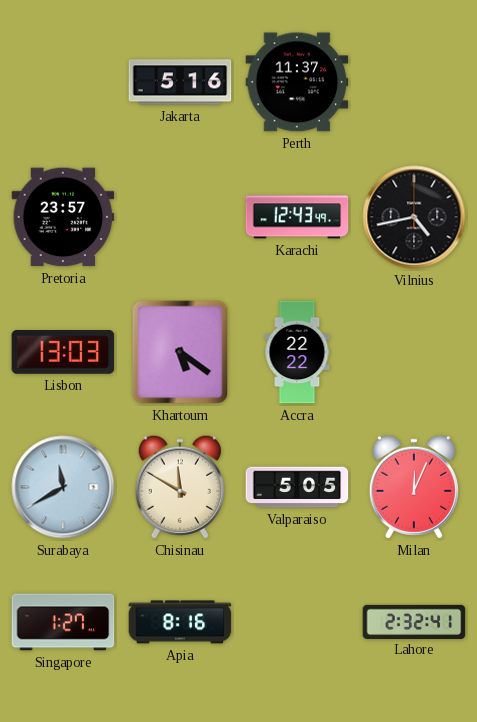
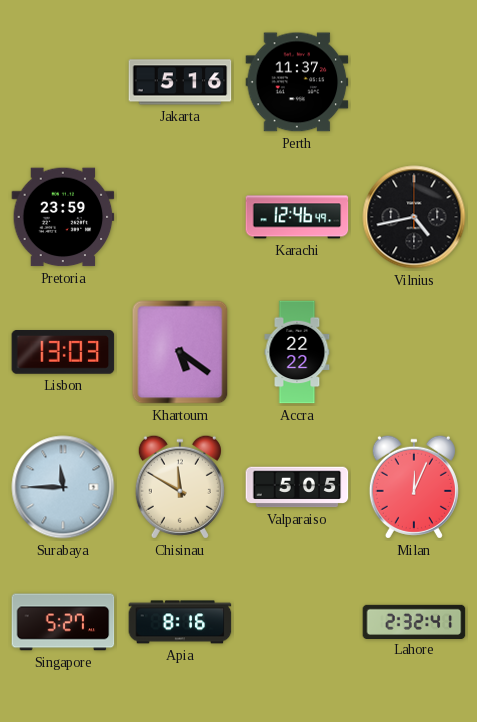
Pretoria: 23:57 -> 23:59 (63, 217)
Karachi: 12:43 -> 12:46 (297, 217)
Surabaya: 11:40 -> 11:45 (63, 487)
Singapore: 1:27 -> 5:27 (63, 622)
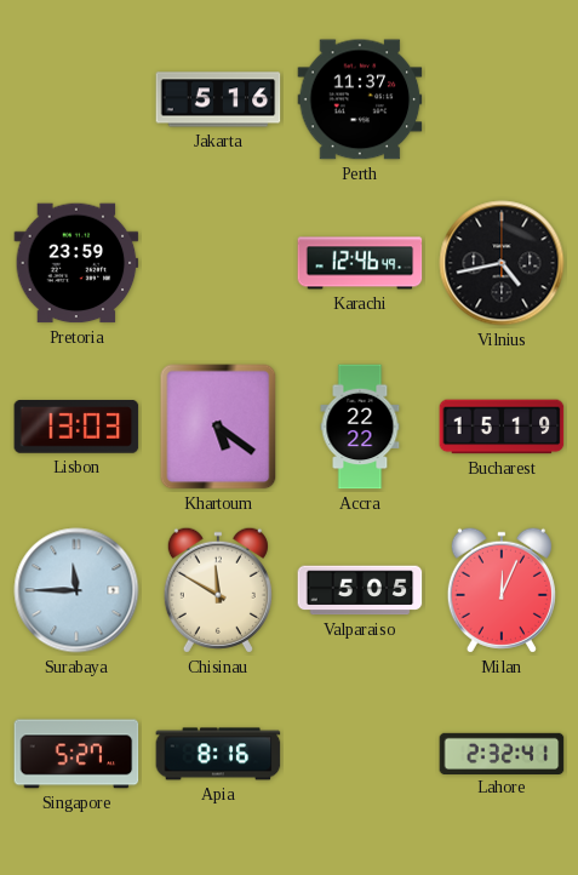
Bucharest: none -> 15:19 (502, 427)
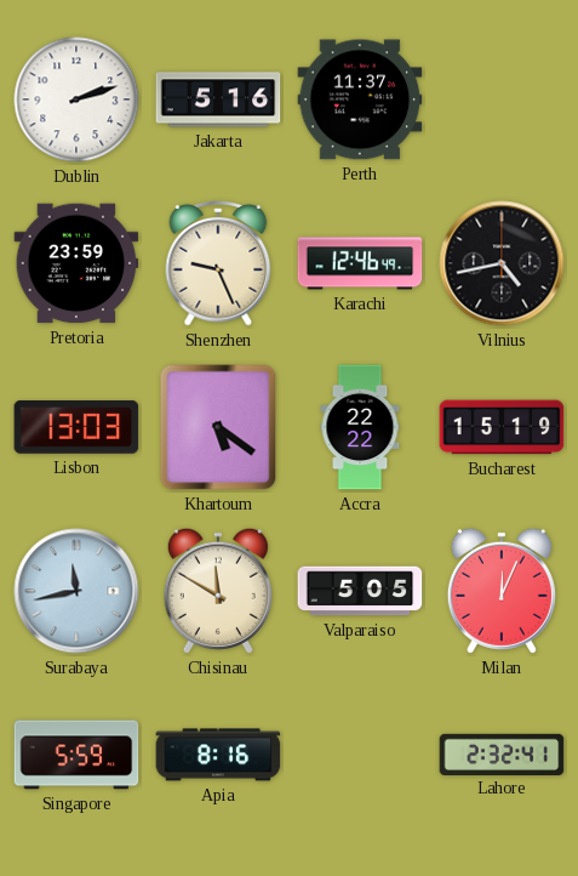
Dublin: none -> 2:12 (76, 99)
Shenzhen: none -> 9:26 (218, 264)
Surabaya: 11:45 -> 11:43 (76, 591)
Singapore: 5:27 -> 5:59 (76, 755)
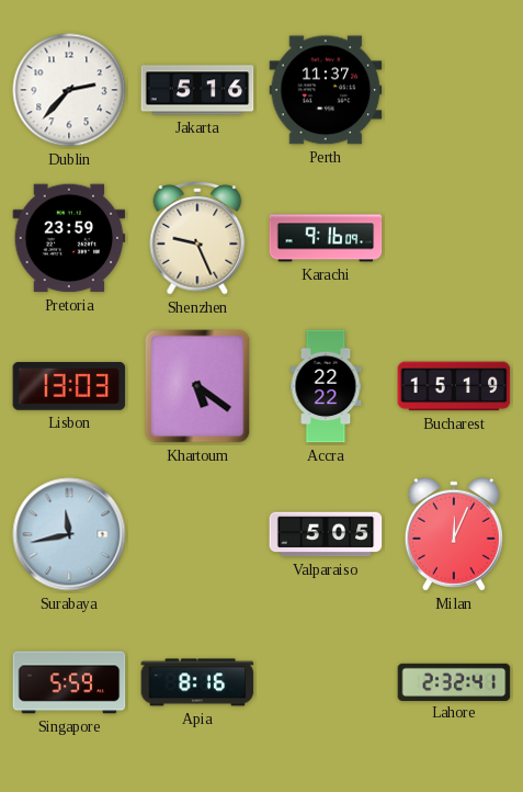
Dublin: 2:12 -> 2:37 (69, 90)
Karachi: 12:46 -> 9:16 (326, 238)
Vilnius: 4:43 -> none (502, 263)
Chisinau: 11:50 -> none (218, 591)
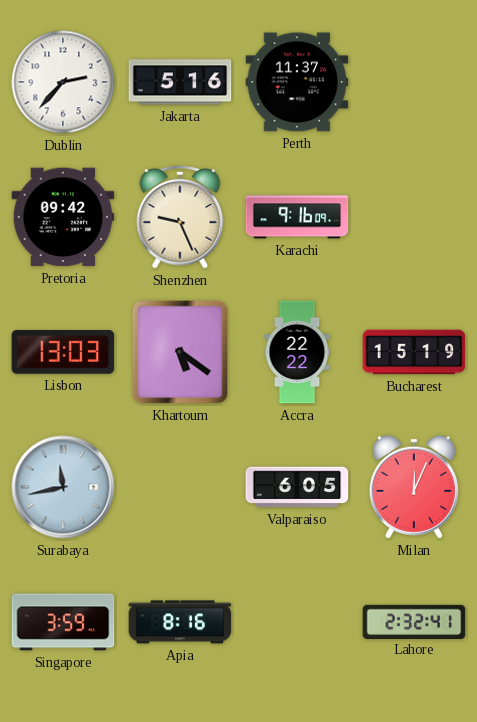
Pretoria: 23:59 -> 09:42 (63, 217)
Valparaiso: 5:05 -> 6:05 (297, 487)
Singapore: 5:59 -> 3:59 (63, 622)
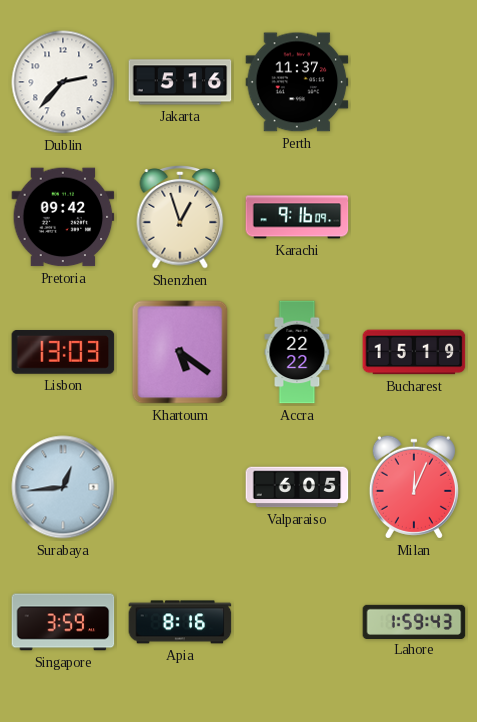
Shenzhen: 9:26 -> 12:57 (180, 218)
Surabaya: 11:43 -> 12:44 (63, 487)
Lahore: 2:32 -> 1:59 (414, 621)
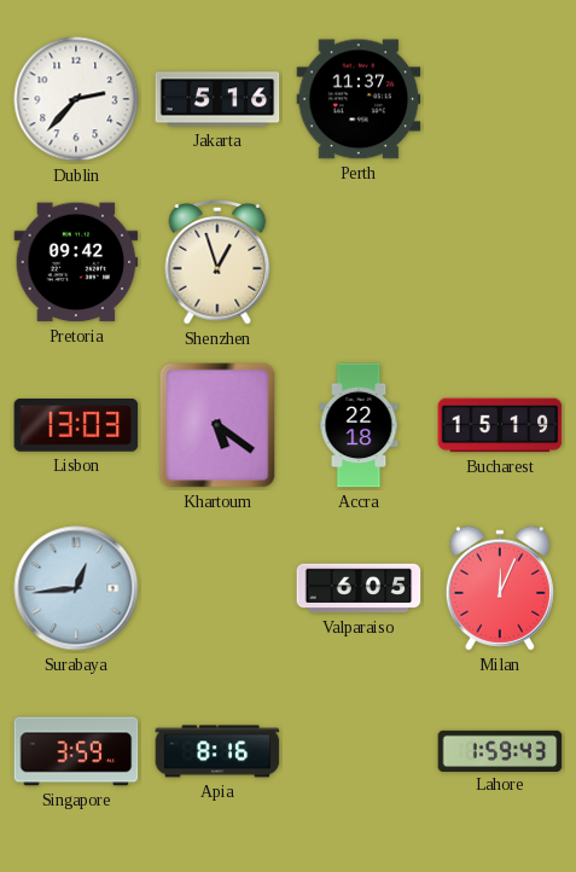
Karachi: 9:16 -> none (297, 217)
Accra: 22:22 -> 22:18 (359, 425)
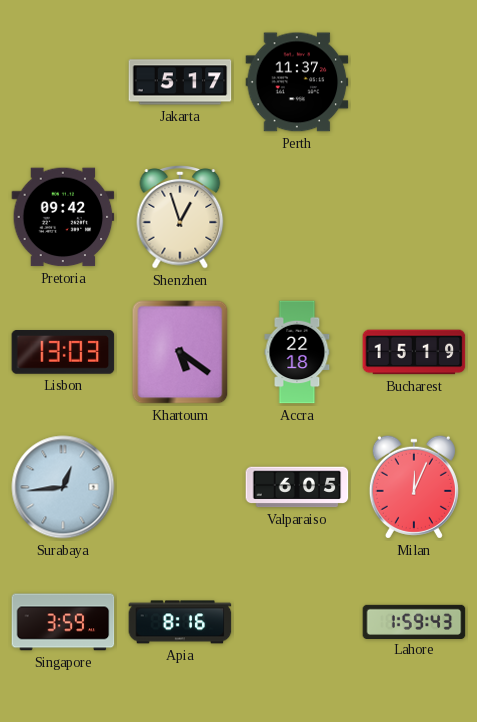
Dublin: 2:37 -> none (76, 99)
Jakarta: 5:16 -> 5:17 (180, 82)
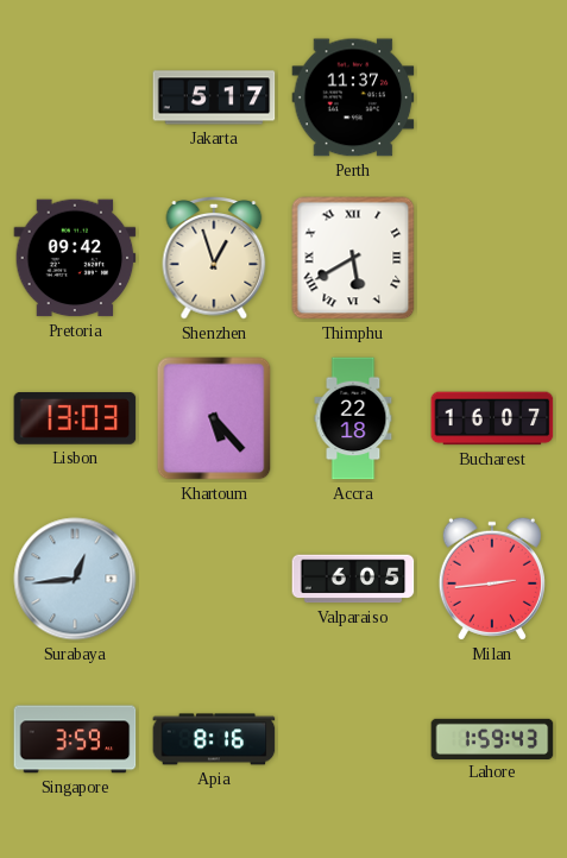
Thimphu: none -> 5:40 (353, 258)
Khartoum: 5:21 -> 5:23 (214, 418)
Bucharest: 15:19 -> 16:07 (492, 418)
Milan: 12:04 -> 2:44 (492, 579)
